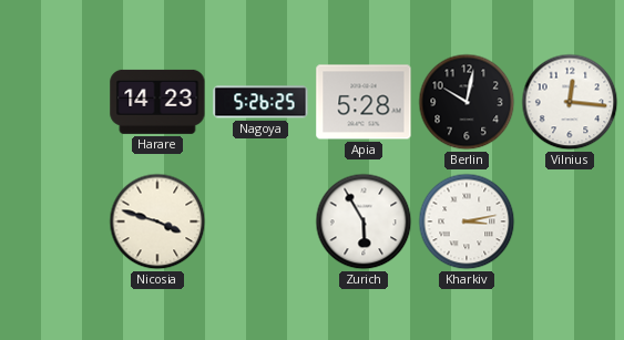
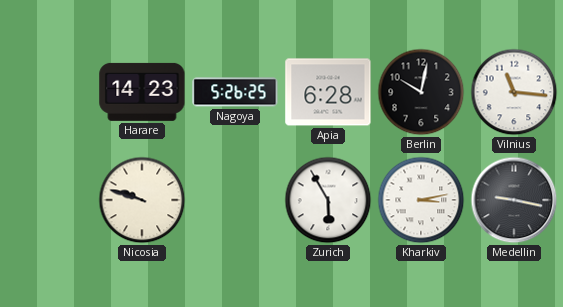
Apia: 5:28 -> 6:28 (328, 92)
Vilnius: 12:16 -> 11:16 (514, 92)
Nicosia: 3:48 -> 9:48 (142, 200)
Medellin: none -> 9:17 (514, 200)
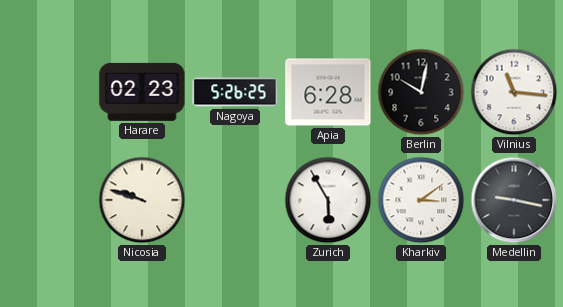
Harare: 14:23 -> 02:23 (142, 92)
Kharkiv: 3:13 -> 3:09 (421, 200)
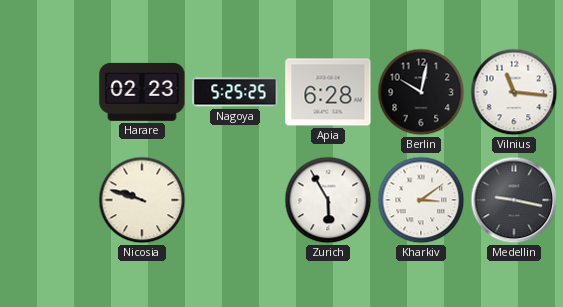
Nagoya: 5:26 -> 5:25 (235, 92)
